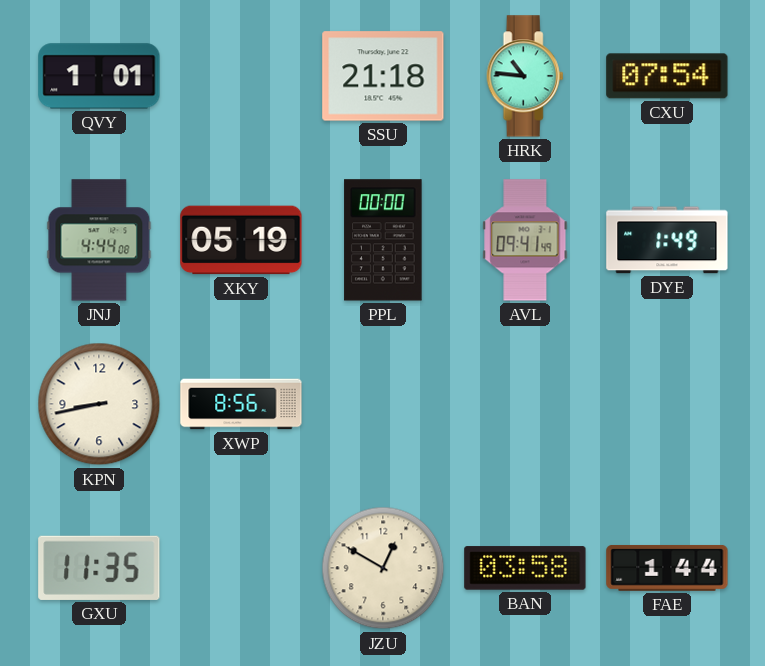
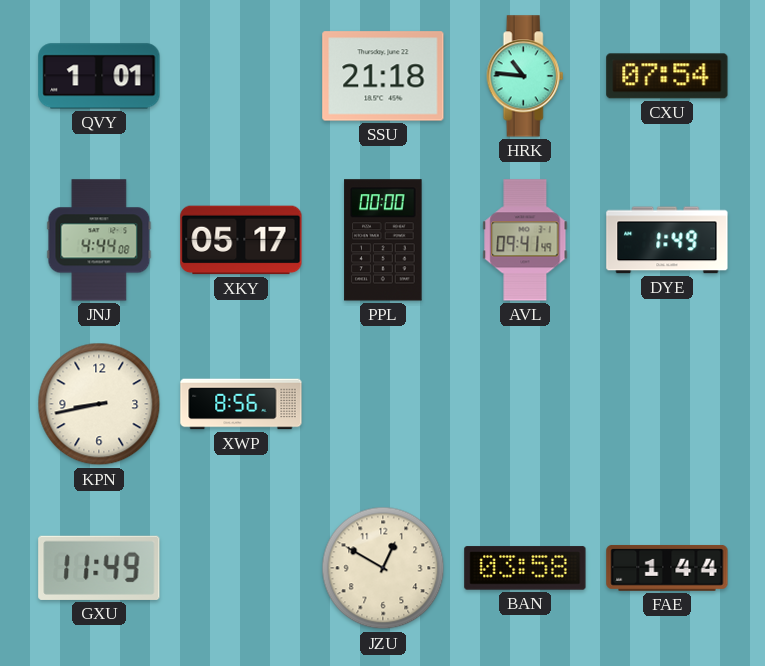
XKY: 05:19 -> 05:17 (241, 240)
GXU: 11:35 -> 11:49 (99, 568)
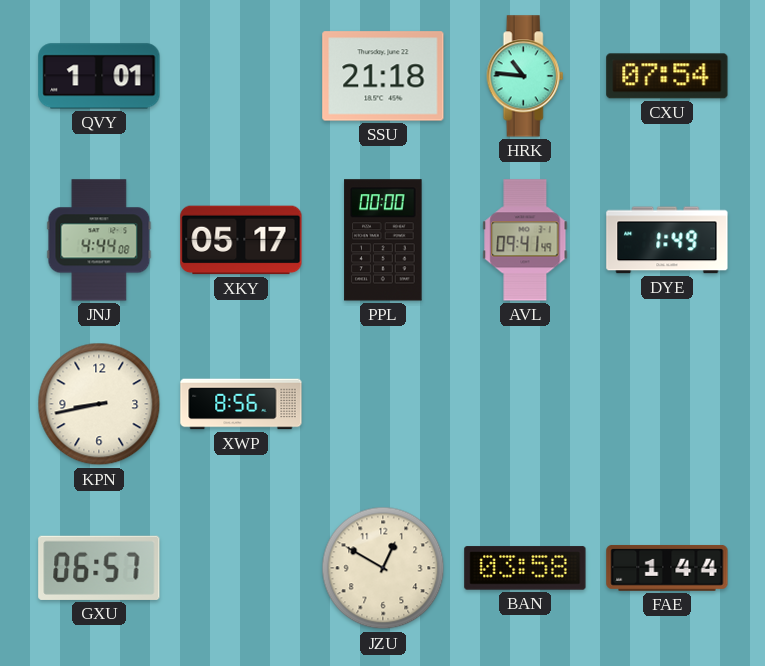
GXU: 11:49 -> 06:57 (99, 568)
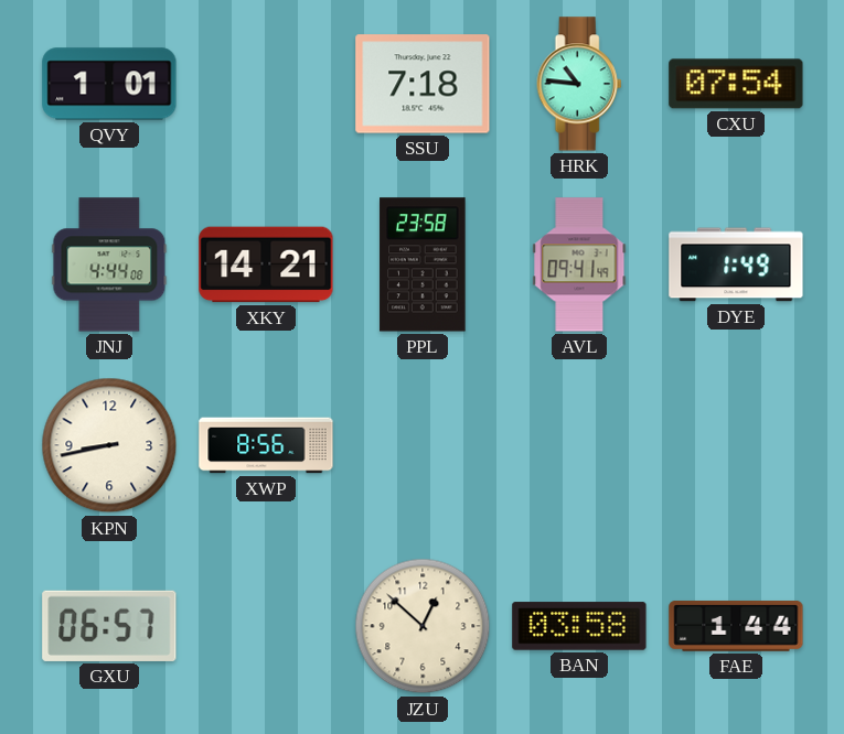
SSU: 21:18 -> 7:18 (423, 84)
XKY: 05:17 -> 14:21 (266, 265)
PPL: 00:00 -> 23:58 (423, 265)
JZU: 12:50 -> 12:52 (423, 626)
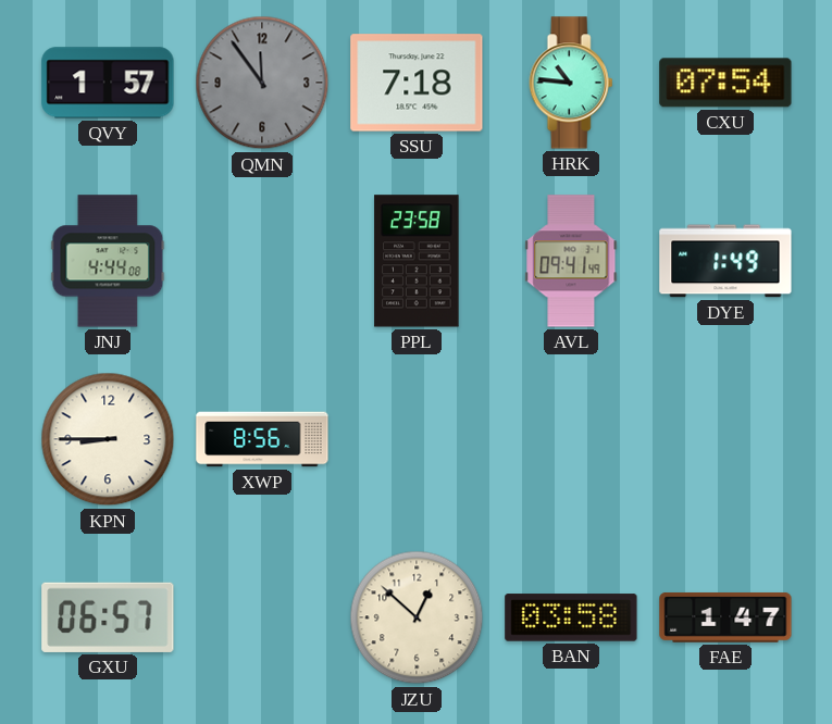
QVY: 1:01 -> 1:57 (108, 83)
QMN: none -> 11:54 (262, 83)
XKY: 14:21 -> none (266, 265)
KPN: 8:43 -> 8:45 (108, 439)
FAE: 1:44 -> 1:47 (725, 617)
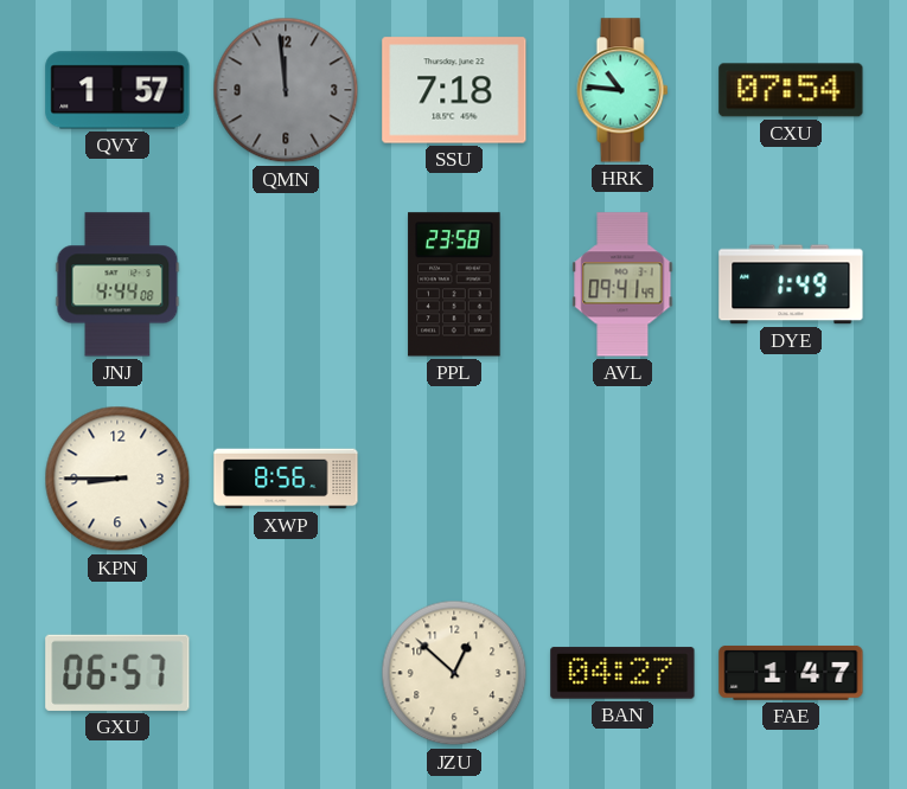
QMN: 11:54 -> 11:59 (286, 90)
BAN: 03:58 -> 04:27 (622, 673)
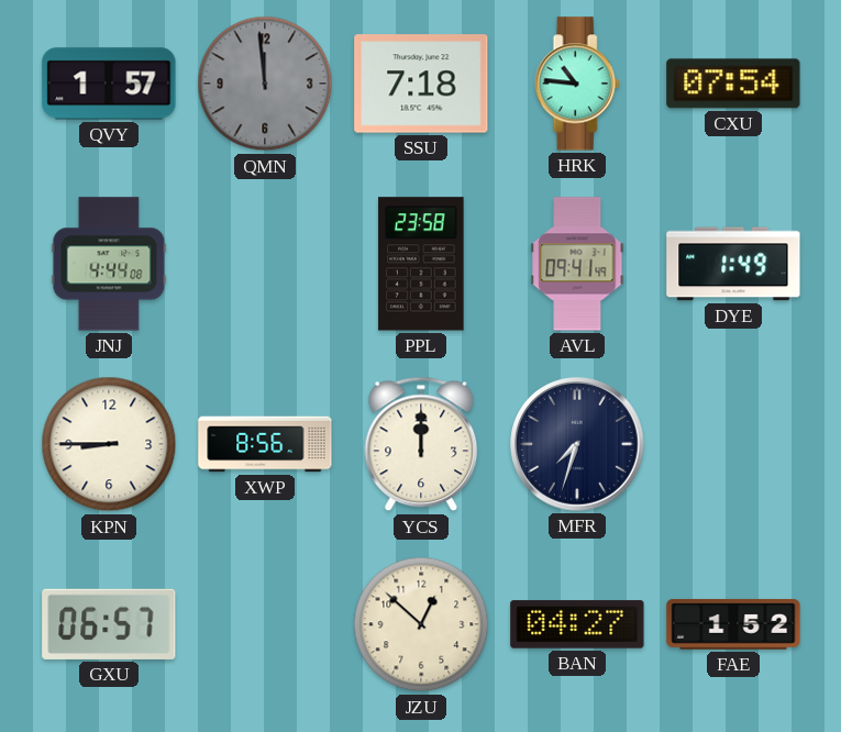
YCS: none -> 12:00 (421, 444)
MFR: none -> 7:33 (577, 444)
FAE: 1:47 -> 1:52 (733, 624)
